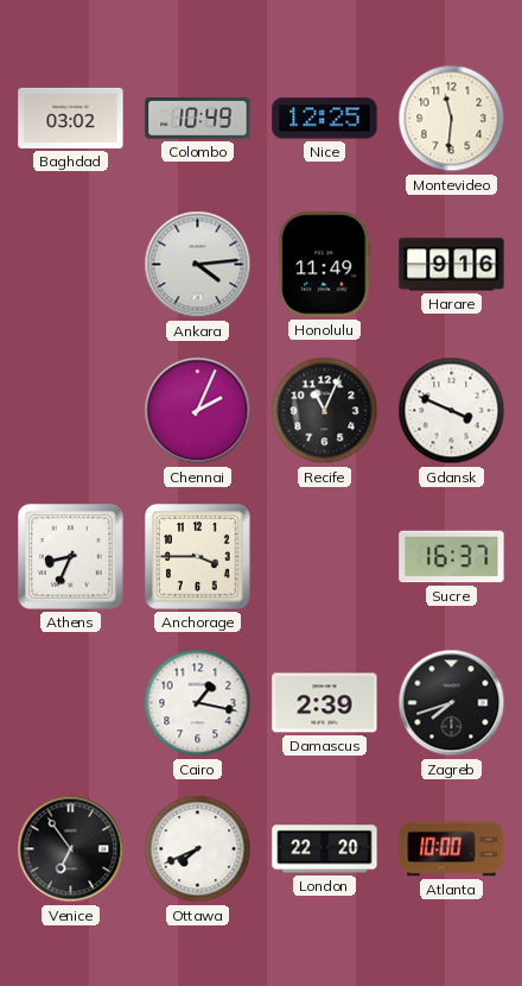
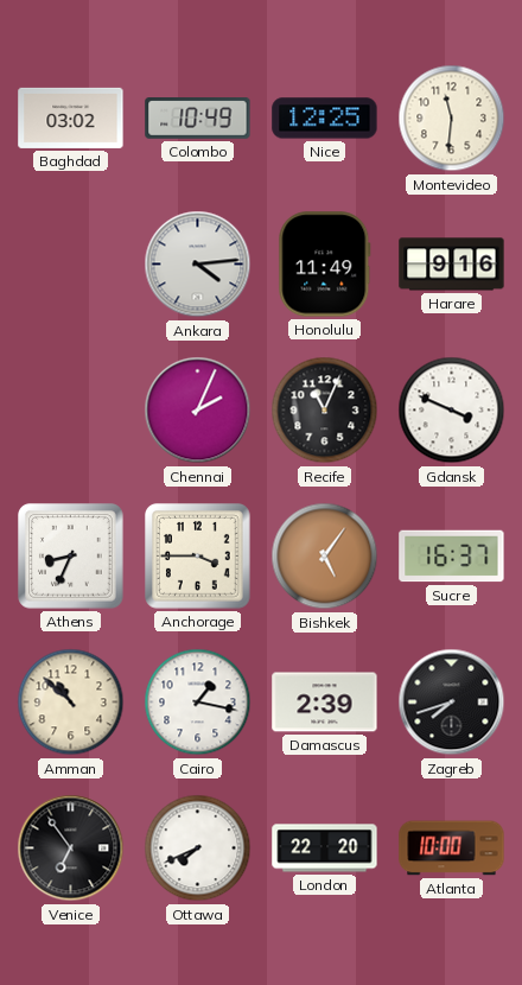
Bishkek: none -> 5:06 (325, 557)
Amman: none -> 10:52 (71, 703)
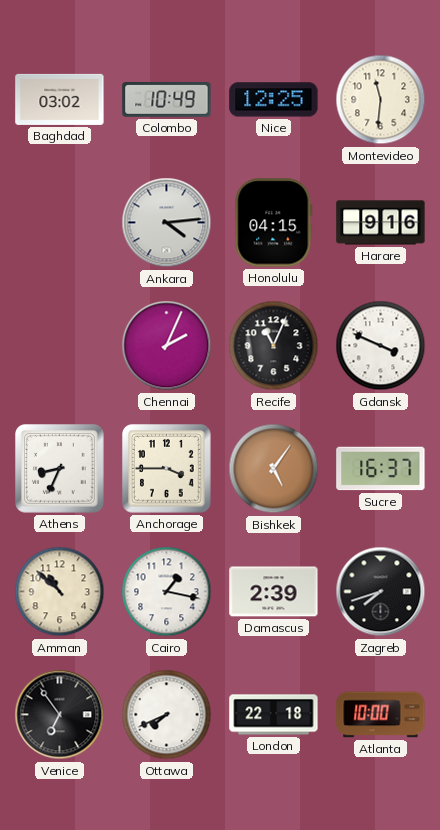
Honolulu: 11:49 -> 04:15 (274, 223)
London: 22:20 -> 22:18 (274, 715)
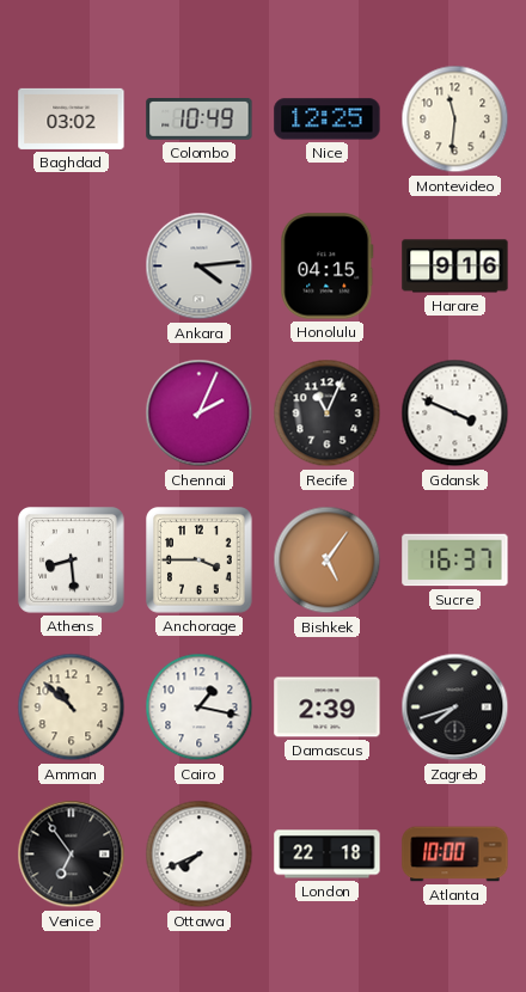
Athens: 8:34 -> 8:29 (72, 561)
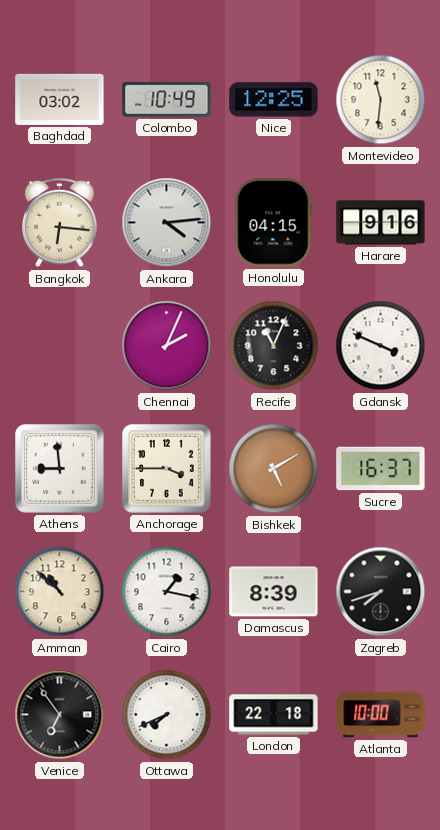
Bangkok: none -> 6:16 (60, 223)
Athens: 8:29 -> 8:59 (60, 469)
Bishkek: 5:06 -> 5:10 (274, 469)
Damascus: 2:39 -> 8:39 (274, 592)
